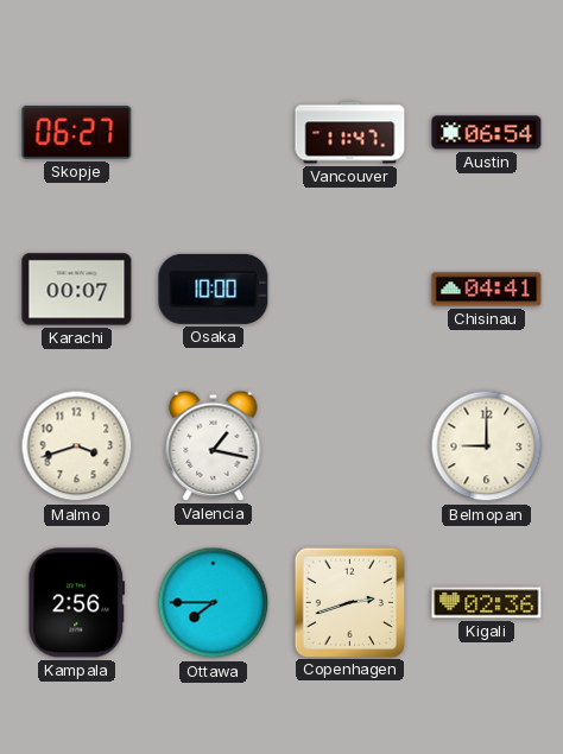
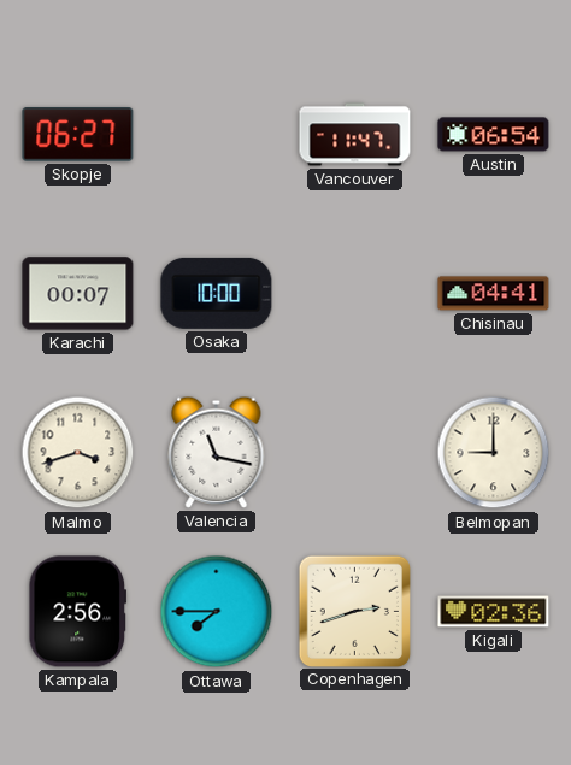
Valencia: 1:17 -> 11:17 (217, 452)
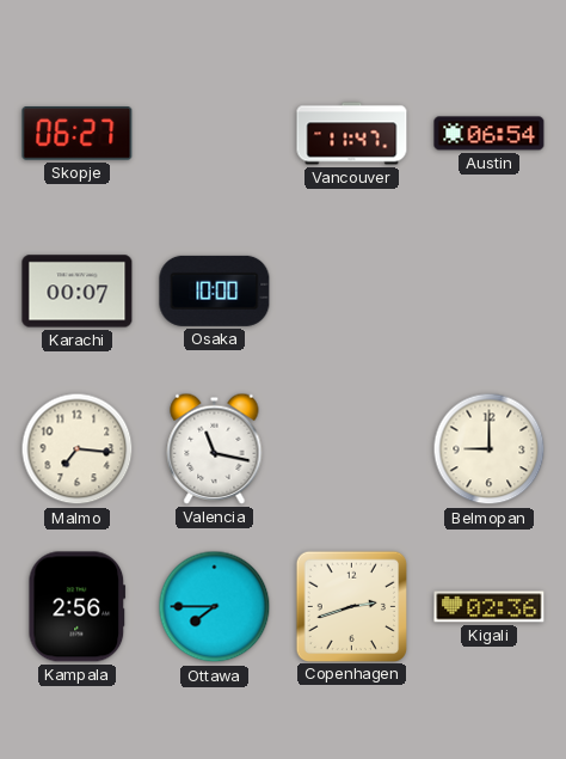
Chisinau: 04:41 -> none (494, 294)
Malmo: 3:42 -> 7:16 (78, 449)
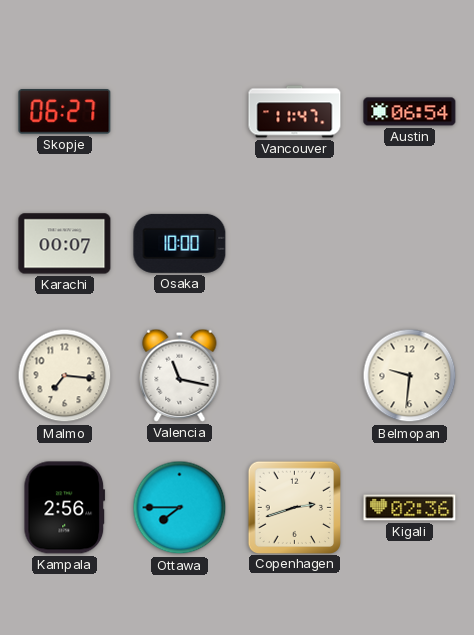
Belmopan: 9:00 -> 9:31 (410, 376)
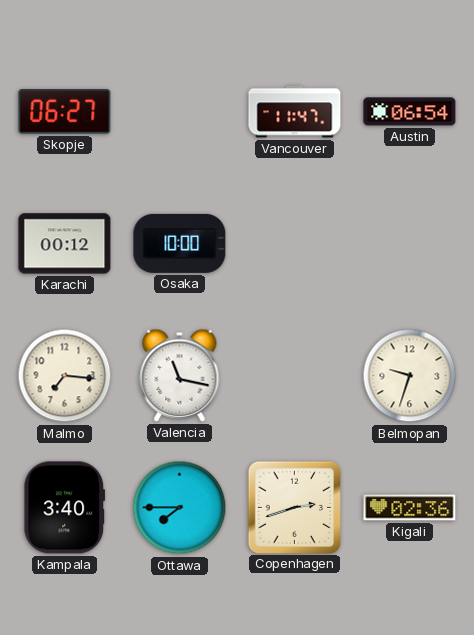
Karachi: 00:07 -> 00:12 (65, 244)
Belmopan: 9:31 -> 9:33 (410, 376)
Kampala: 2:56 -> 3:40 (65, 508)
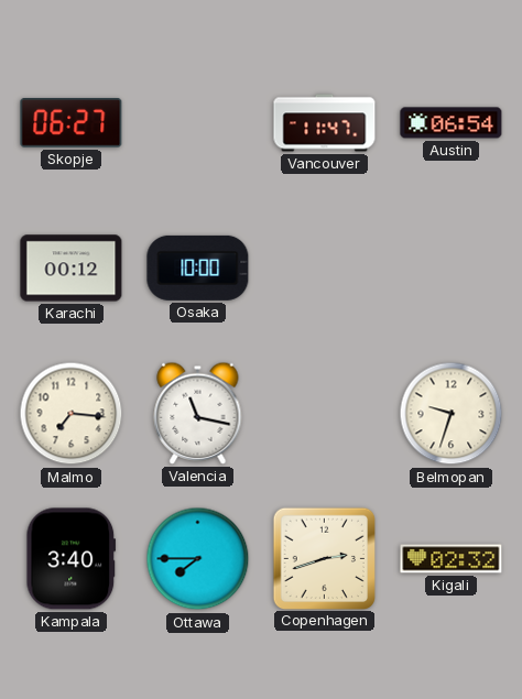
Kigali: 02:36 -> 02:32 (452, 559)
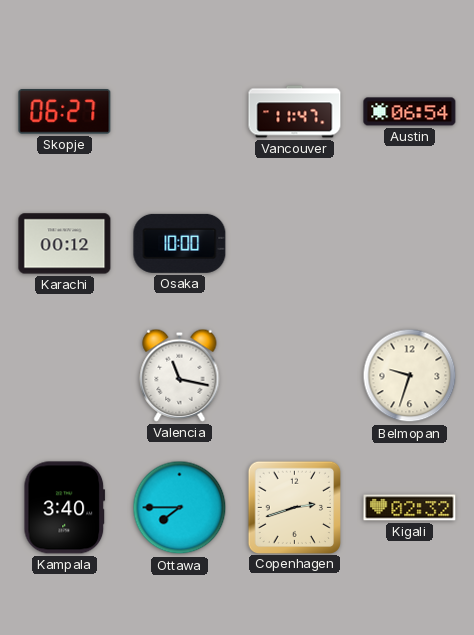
Malmo: 7:16 -> none (72, 414)
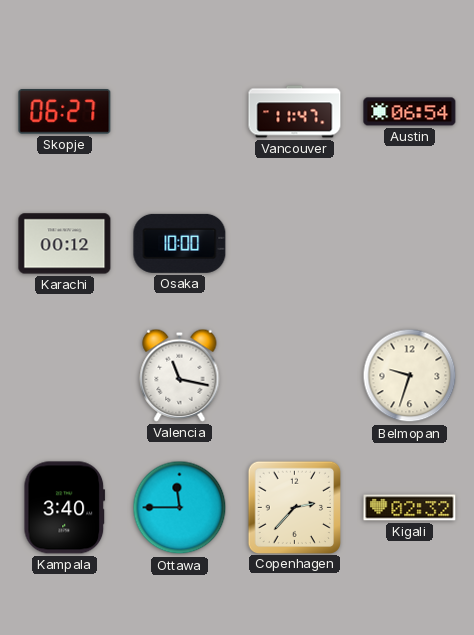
Ottawa: 7:45 -> 11:45 (180, 508)
Copenhagen: 2:42 -> 2:37 (294, 507)
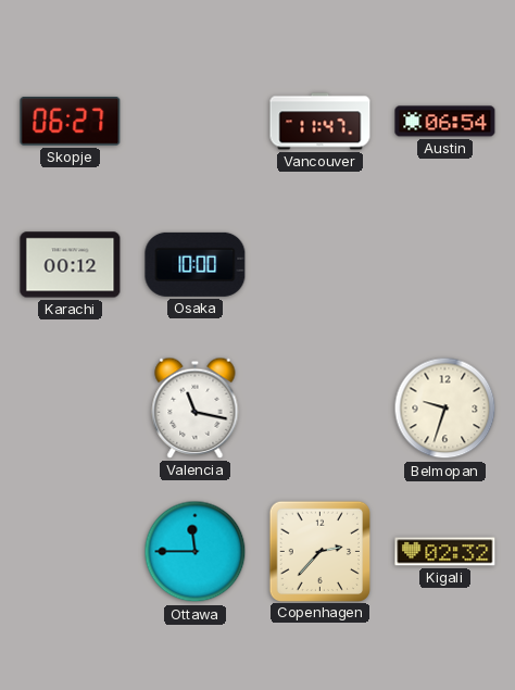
Kampala: 3:40 -> none (65, 508)
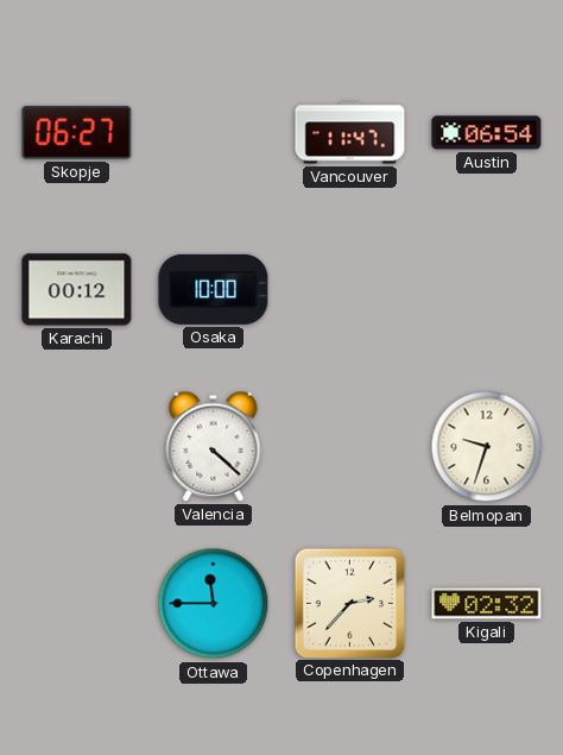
Valencia: 11:17 -> 4:22 (214, 446)
